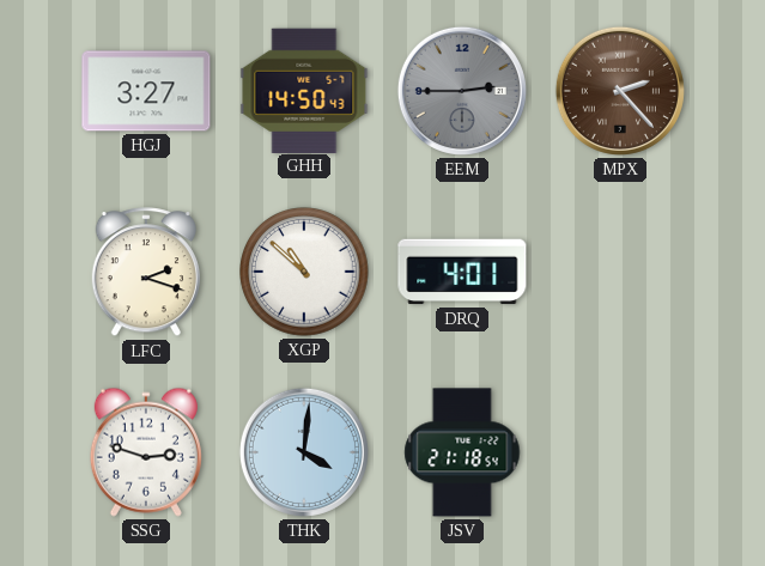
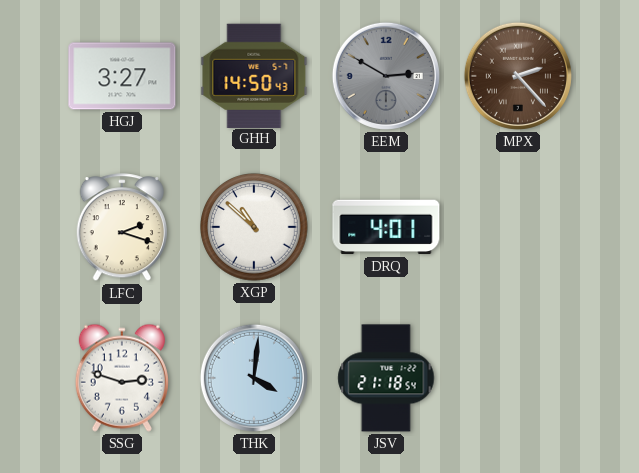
EEM: 2:45 -> 2:50 (386, 76)
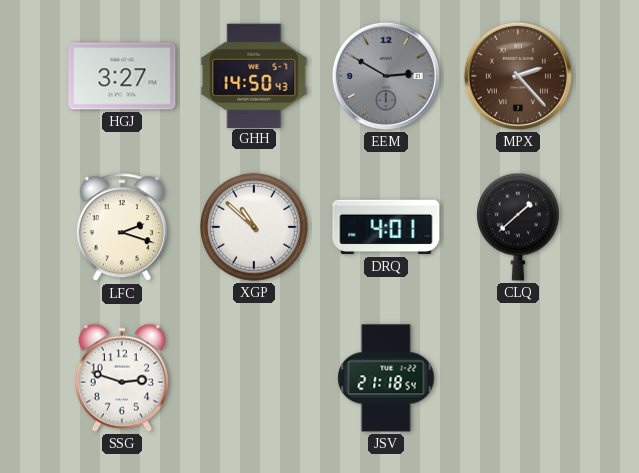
CLQ: none -> 1:38 (519, 227)
THK: 4:01 -> none (254, 378)
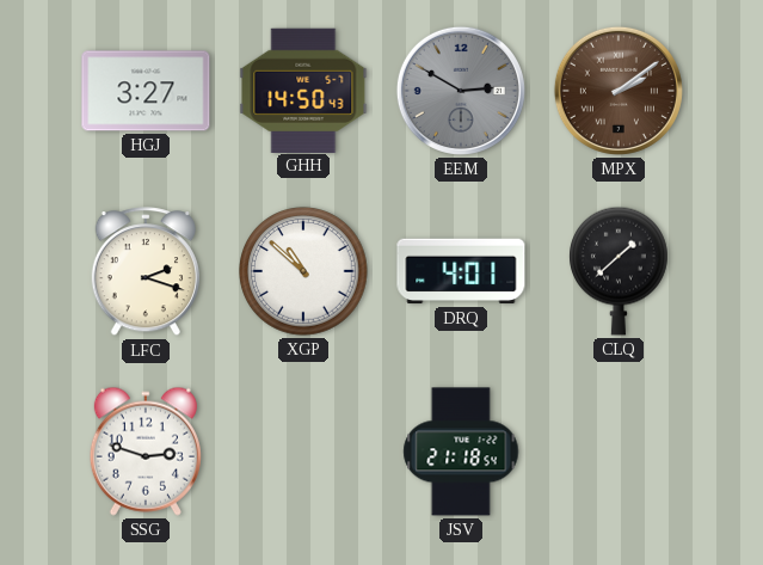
MPX: 2:23 -> 2:09 (619, 91)
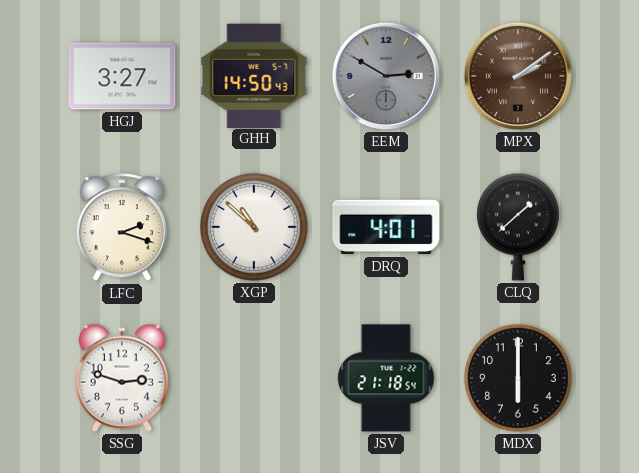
MDX: none -> 6:00 (518, 378)
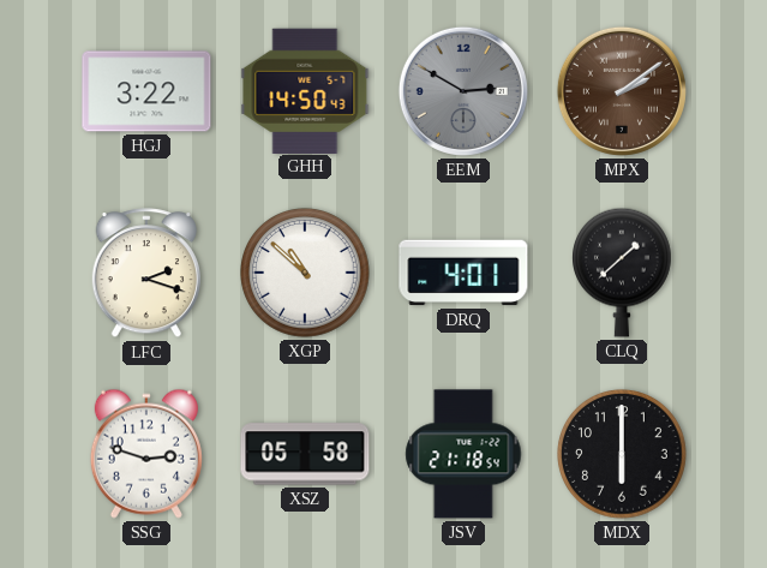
HGJ: 3:27 -> 3:22 (146, 91)
XSZ: none -> 05:58 (305, 454)
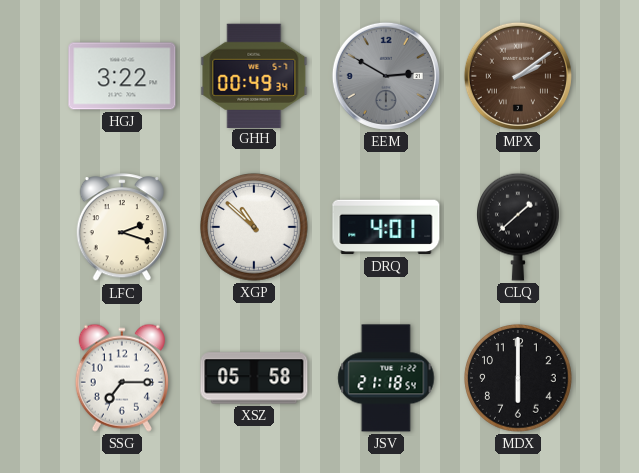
GHH: 14:50 -> 00:49 (254, 75)
SSG: 2:48 -> 7:15 (122, 378)
